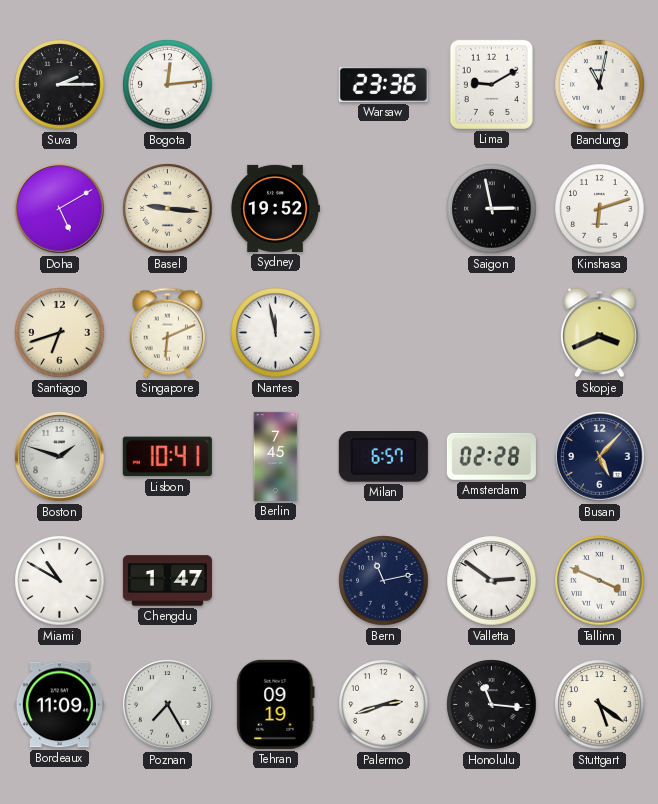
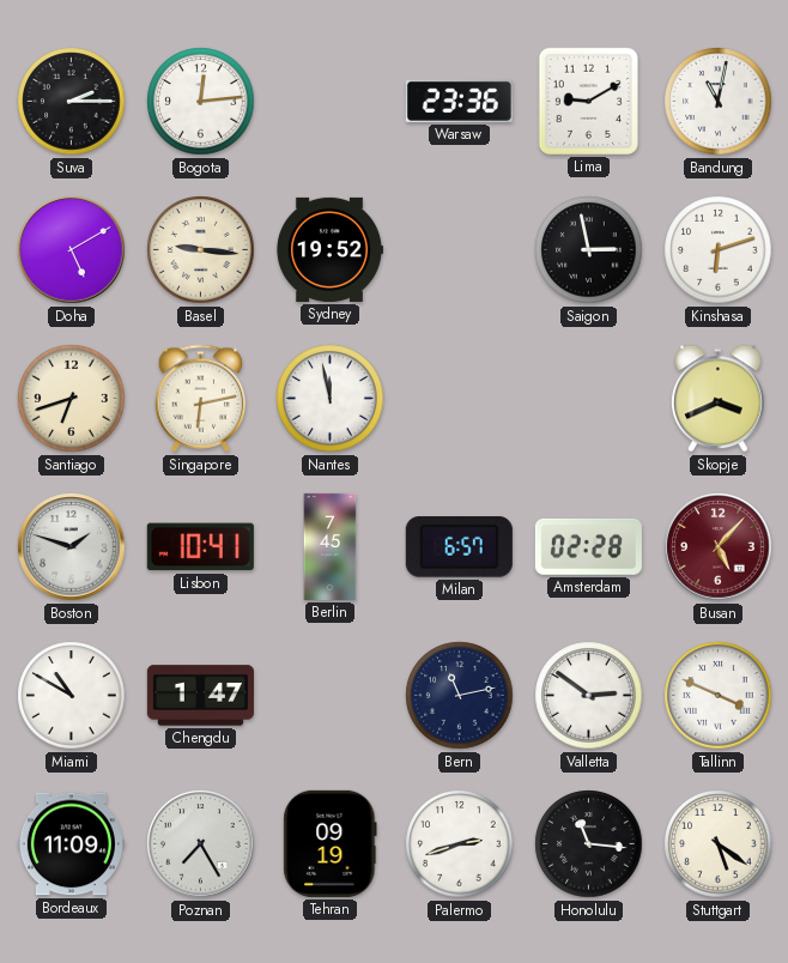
Singapore: 6:11 -> 6:13 (201, 399)
Busan dial: navy -> burgundy (719, 547)
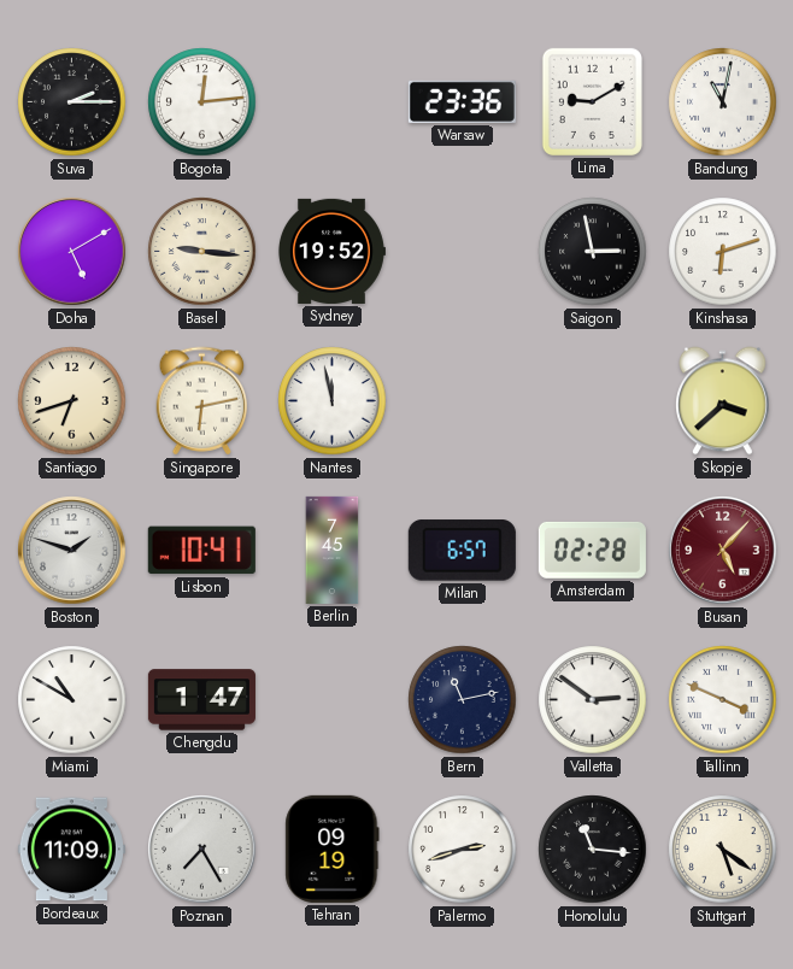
Skopje: 3:41 -> 3:38 (723, 401)
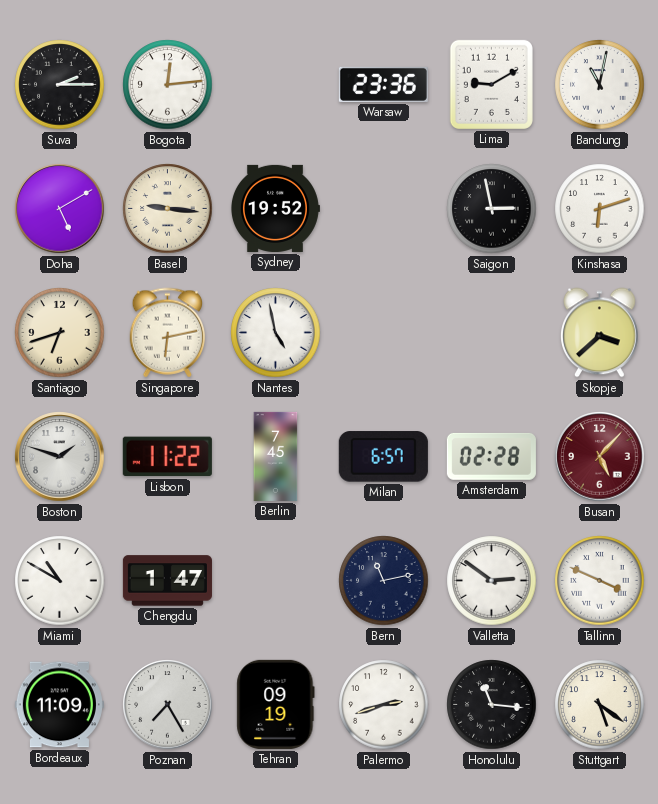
Nantes: 11:58 -> 4:58 (276, 333)
Lisbon: 10:41 -> 11:22 (167, 457)
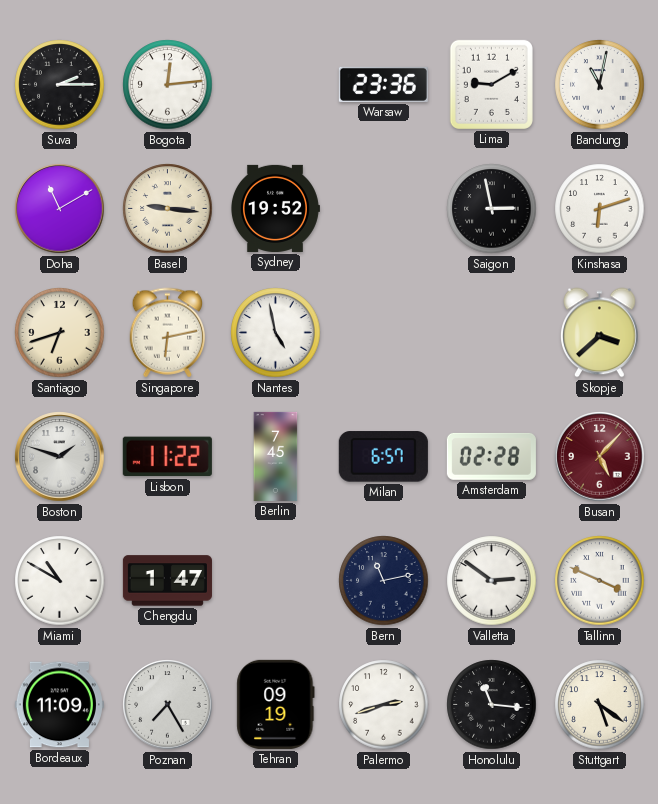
Doha: 5:10 -> 11:10 (60, 209)
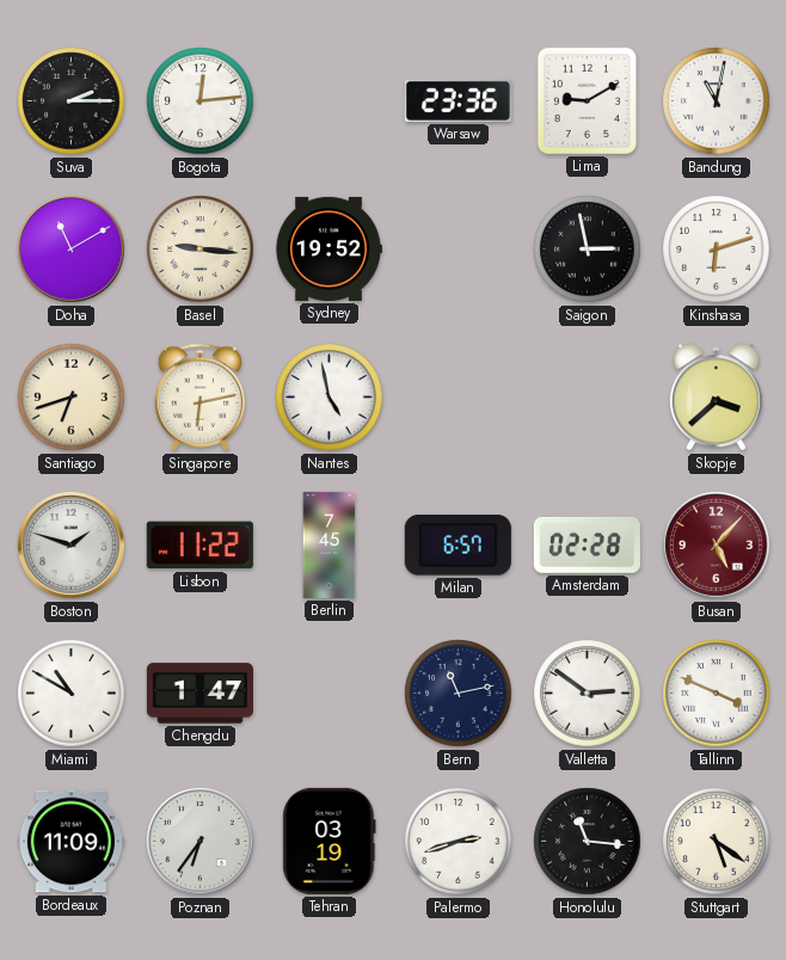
Poznan: 7:25 -> 6:36 (201, 842)
Tehran: 09:19 -> 03:19 (330, 841)
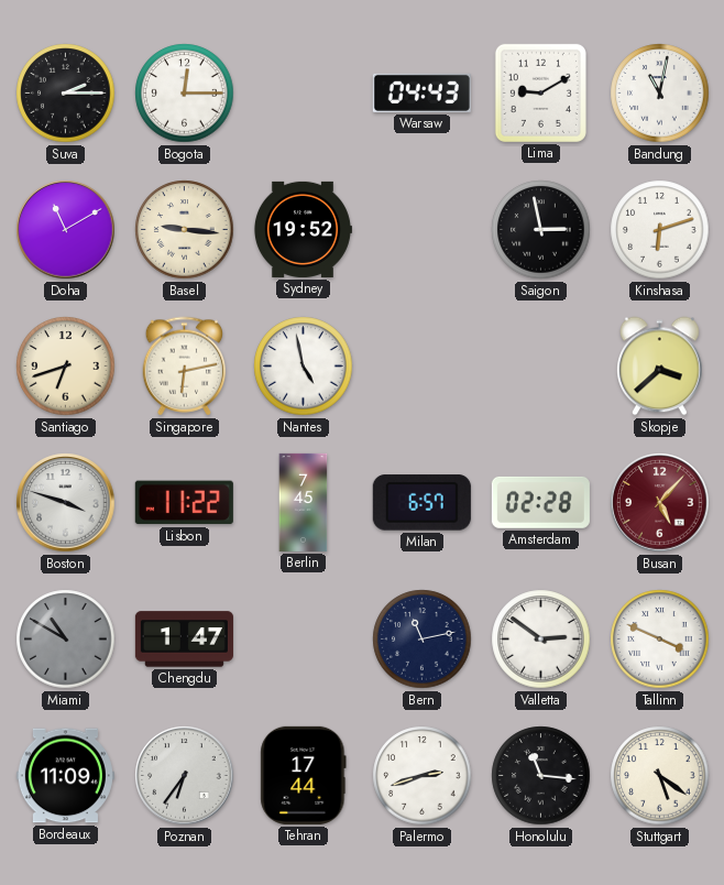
Bogota: 12:14 -> 12:15 (185, 94)
Warsaw: 23:36 -> 04:43 (421, 92)
Boston: 1:48 -> 3:48 (66, 503)
Miami dial: white -> grey (66, 640)
Tehran: 03:19 -> 17:44 (304, 775)
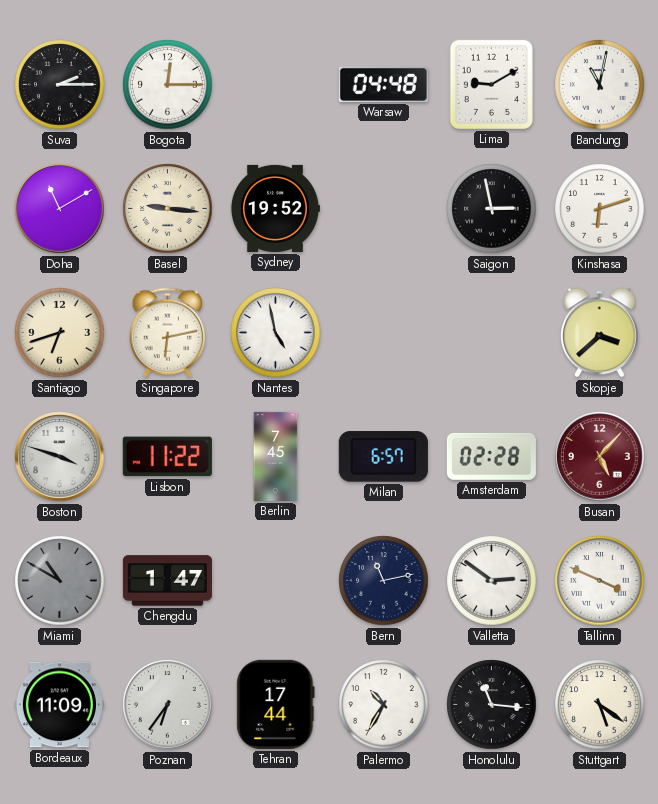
Warsaw: 04:43 -> 04:48 (383, 84)
Palermo: 2:42 -> 10:35 (384, 705)
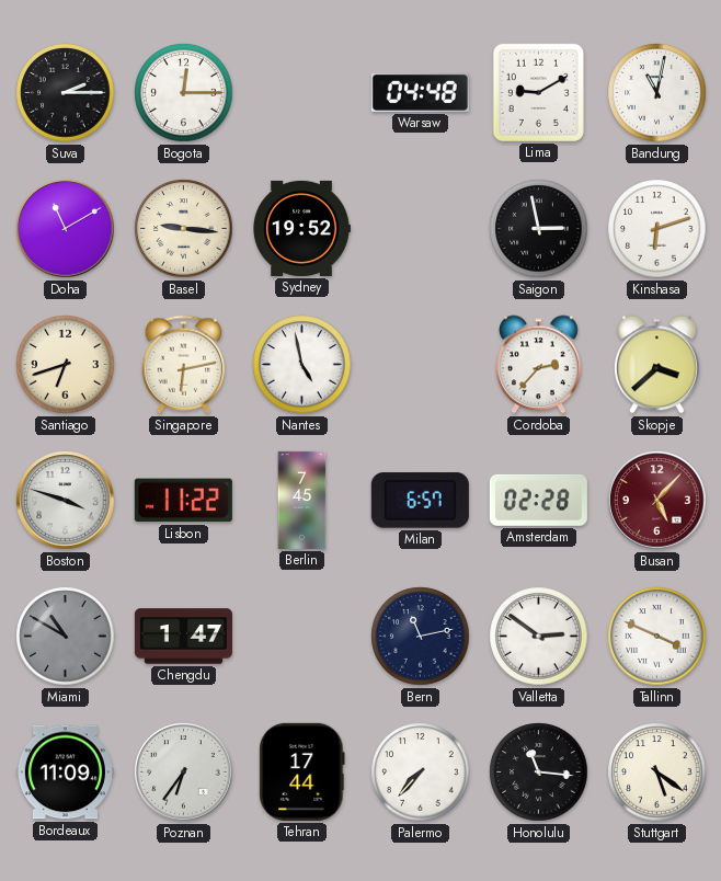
Cordoba: none -> 2:37 (539, 365)
Palermo: 10:35 -> 7:37 (421, 773)
